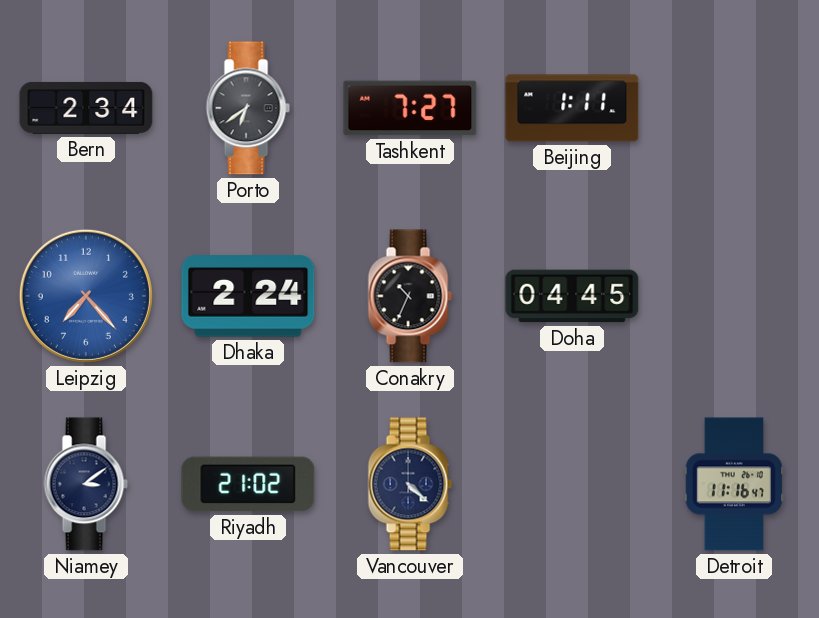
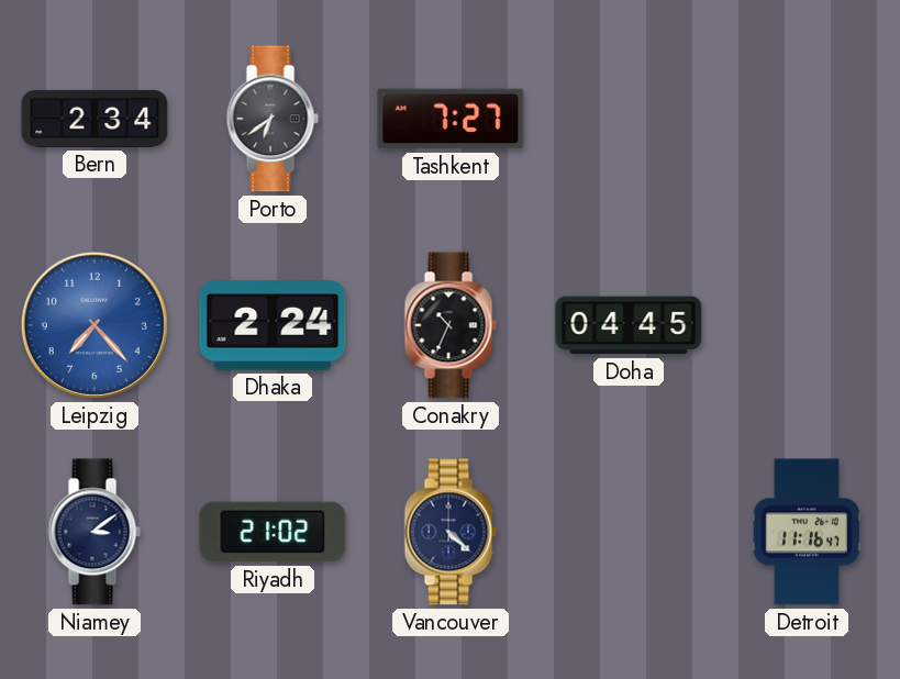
Beijing: 1:11 -> none (572, 108)
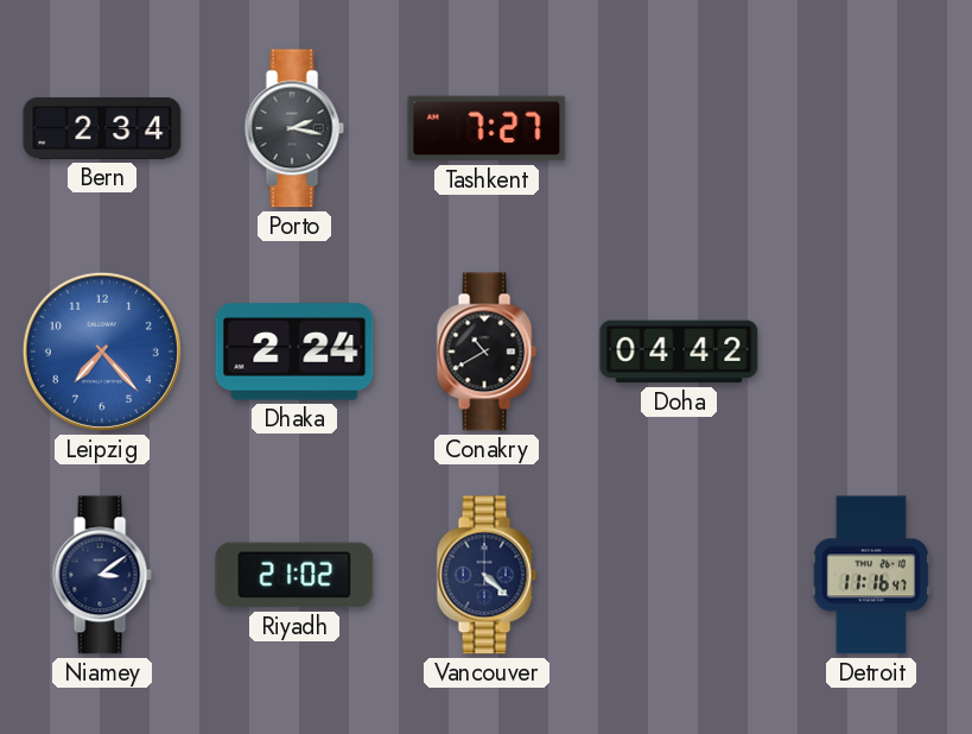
Porto: 6:39 -> 2:17 (294, 128)
Conakry: 10:34 -> 10:40 (487, 352)
Doha: 04:45 -> 04:42 (679, 352)
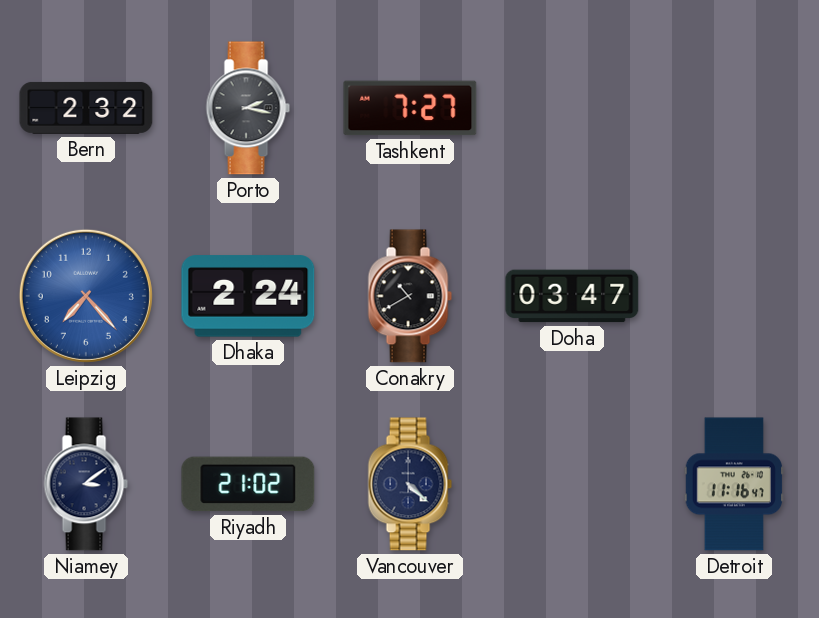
Bern: 2:34 -> 2:32 (86, 108)
Doha: 04:42 -> 03:47 (572, 296)
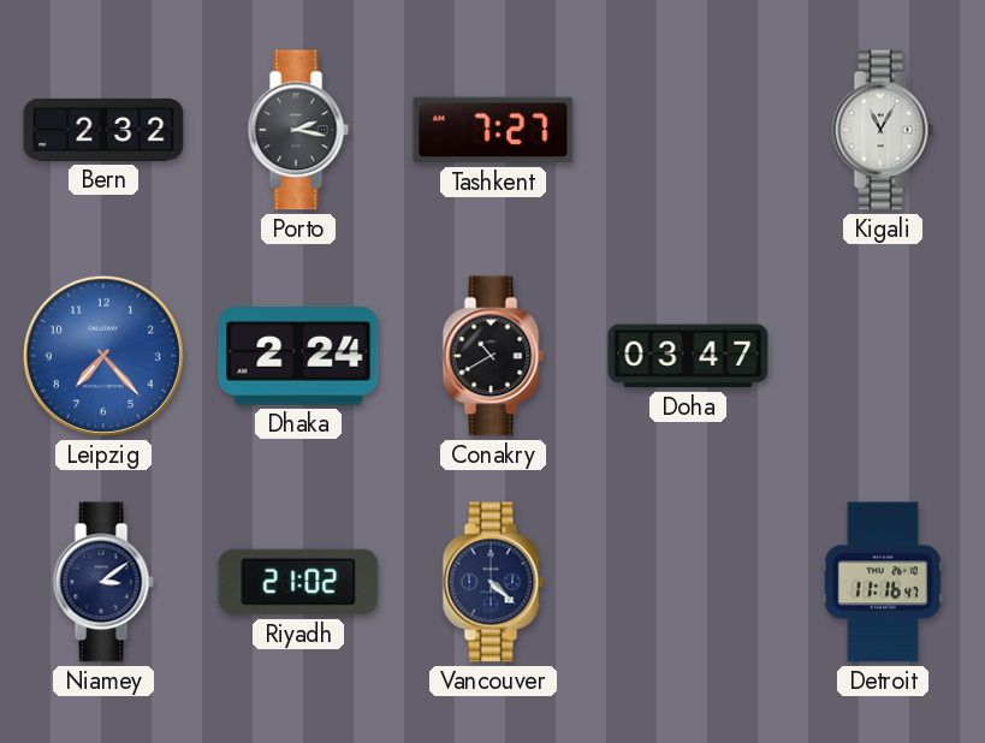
Kigali: none -> 11:05 (883, 130)
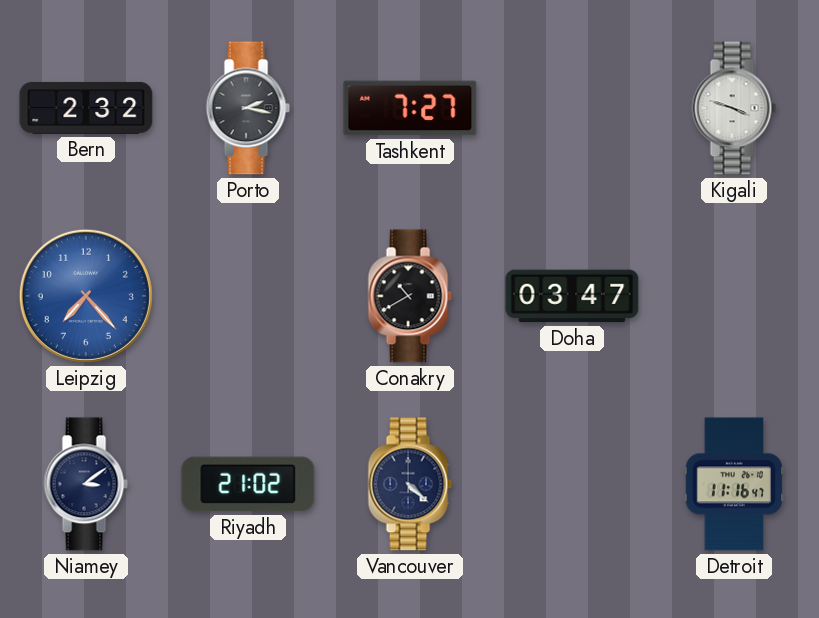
Kigali: 11:05 -> 3:48 (734, 108)
Dhaka: 2:24 -> none (298, 356)
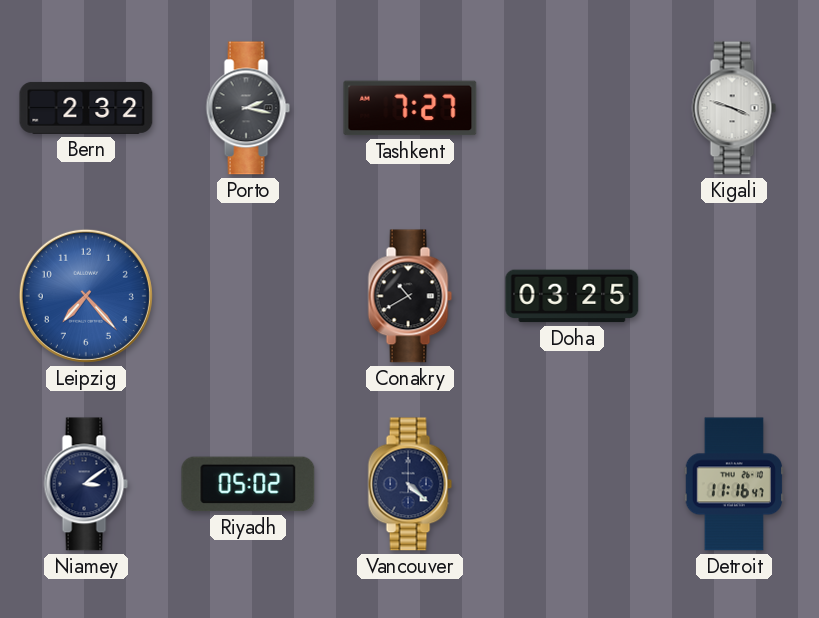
Doha: 03:47 -> 03:25 (572, 296)
Riyadh: 21:02 -> 05:02 (248, 484)
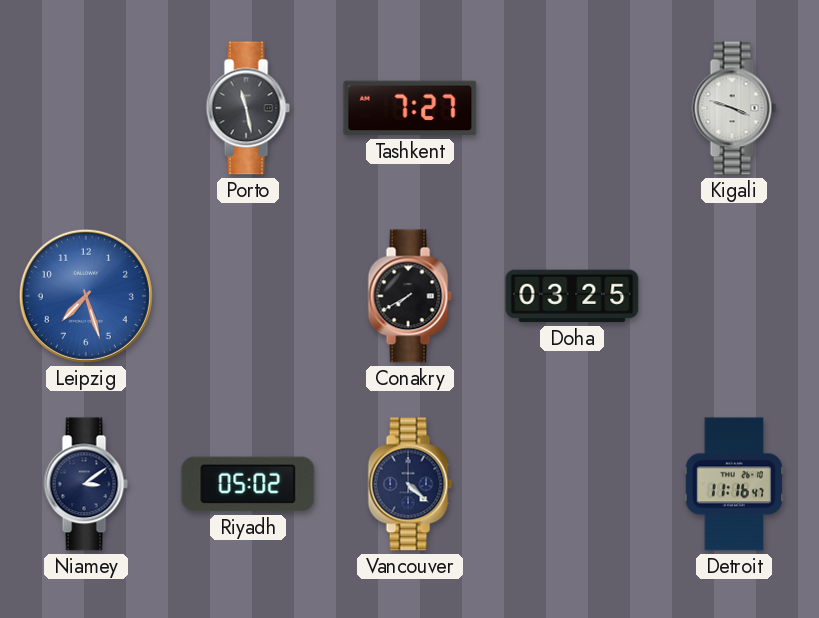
Bern: 2:32 -> none (86, 108)
Porto: 2:17 -> 11:28 (248, 108)
Leipzig: 7:23 -> 7:27 (86, 296)
Conakry: 10:40 -> 7:40 (410, 296)
